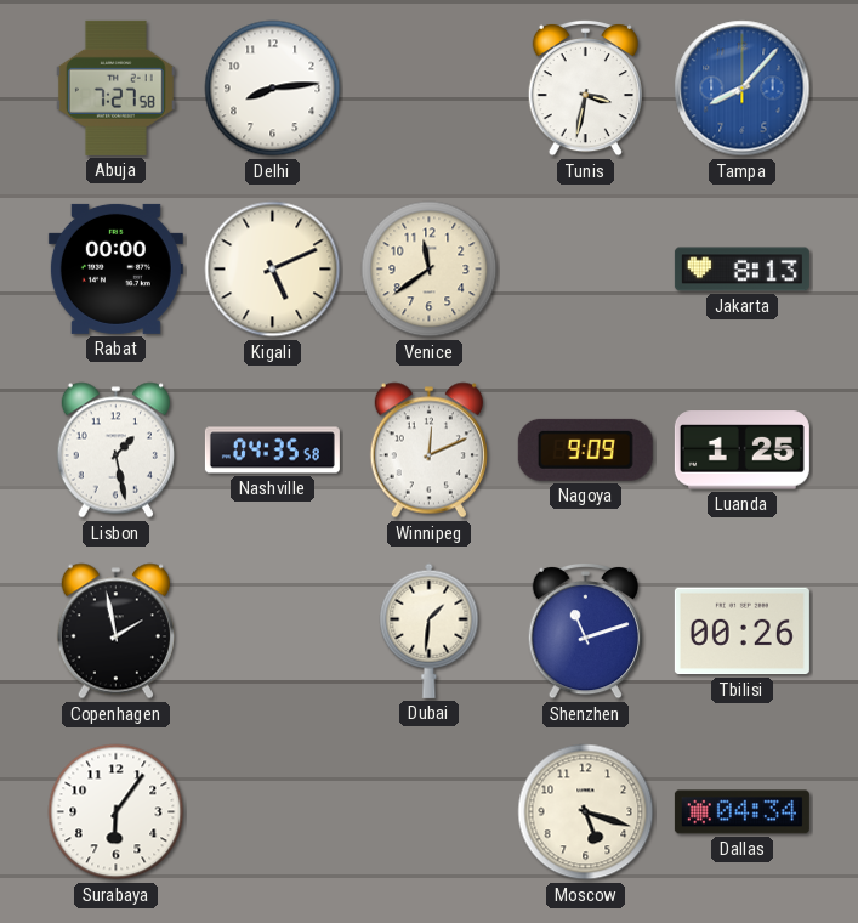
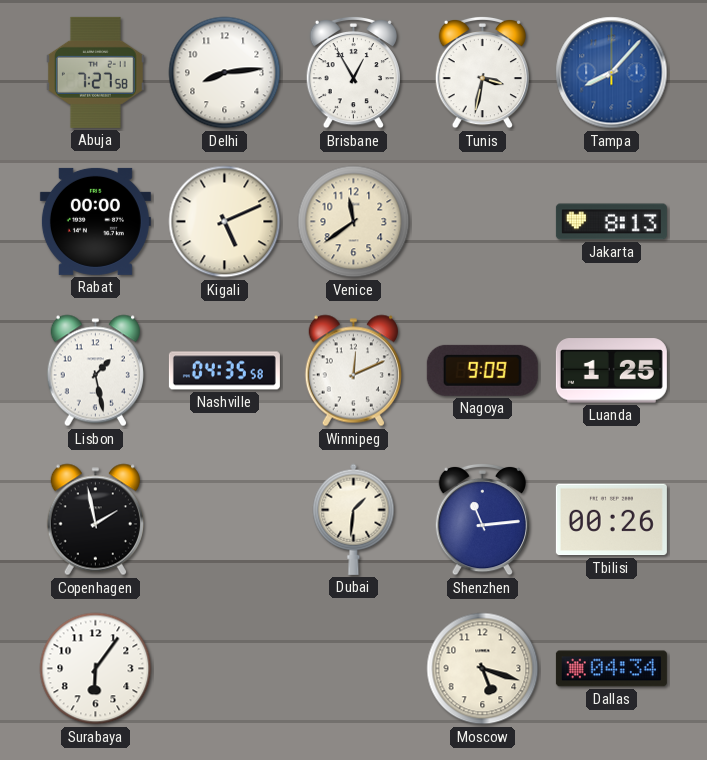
Brisbane: none -> 12:55 (353, 72)
Shenzhen: 11:12 -> 11:14 (482, 519)
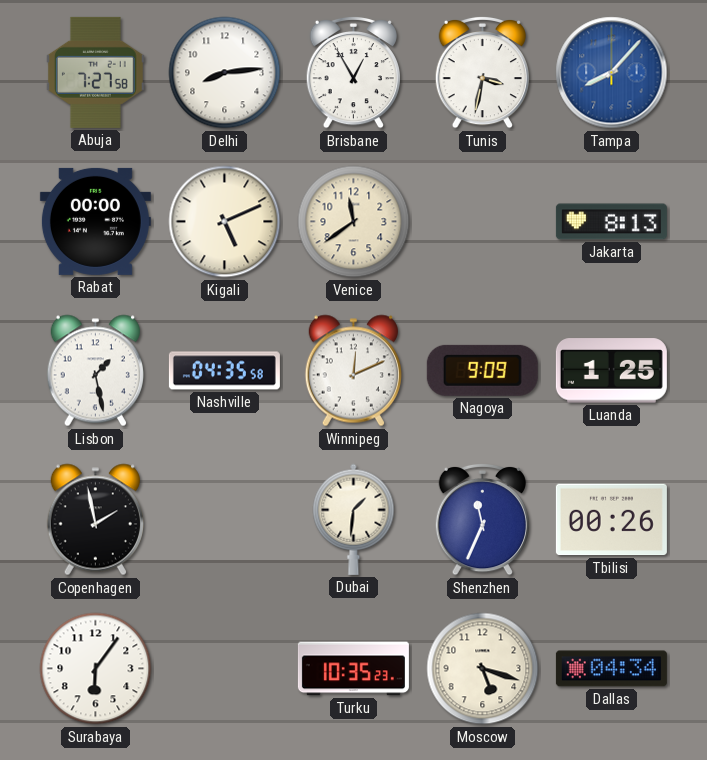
Shenzhen: 11:14 -> 11:34 (482, 519)
Turku: none -> 10:35 (353, 669)
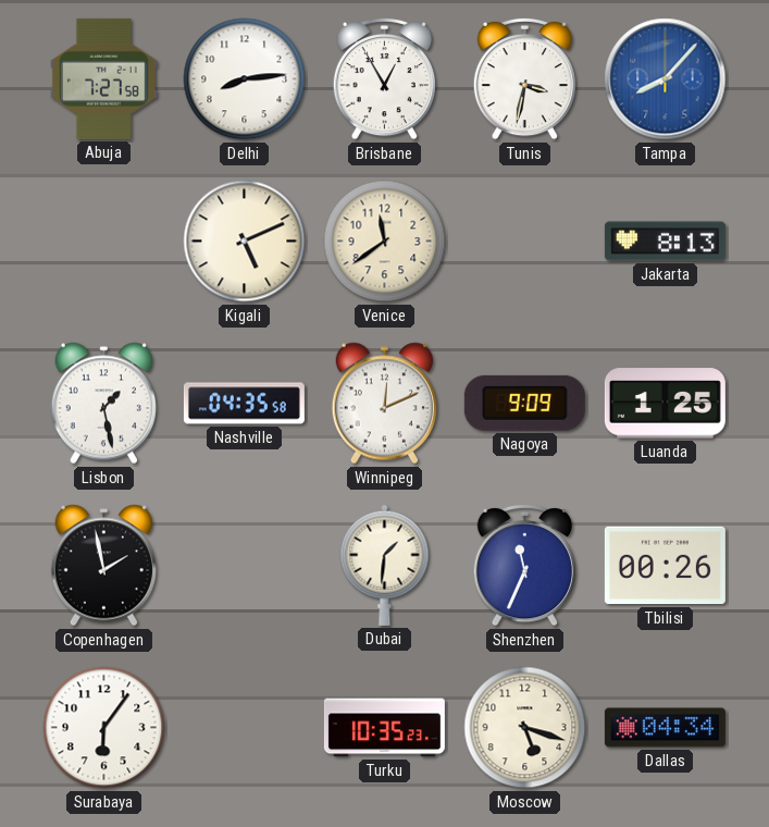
Rabat: 00:00 -> none (95, 221)
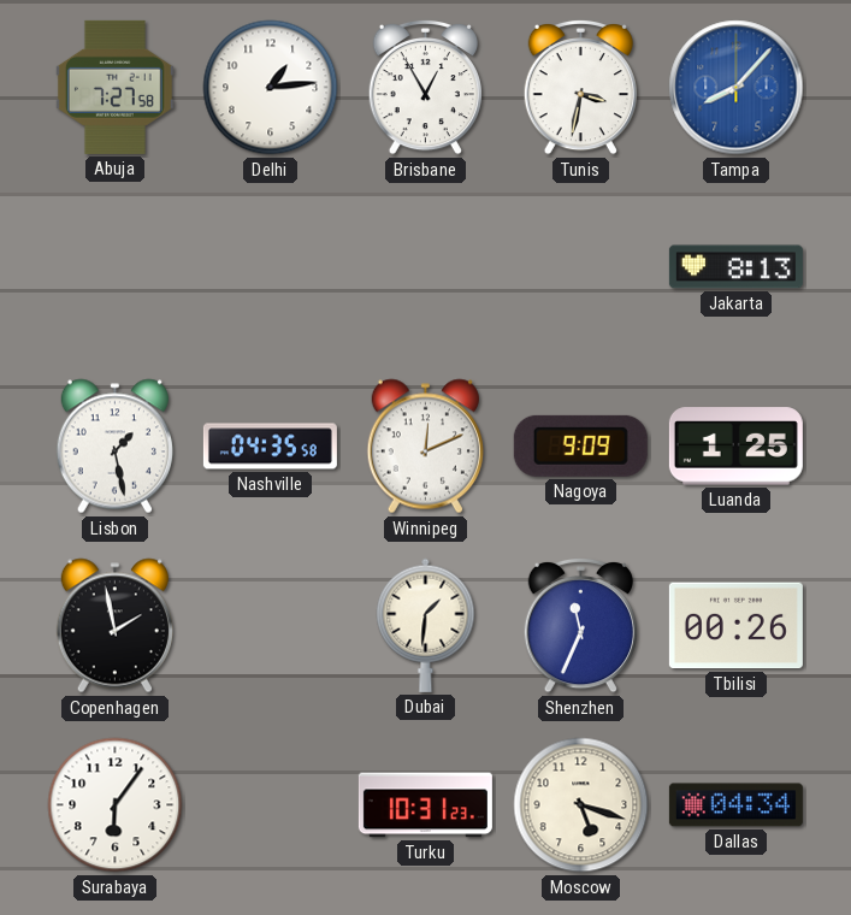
Delhi: 8:14 -> 1:14 (271, 88)
Kigali: 5:11 -> none (245, 242)
Venice: 11:39 -> none (385, 242)
Turku: 10:35 -> 10:31 (425, 805)
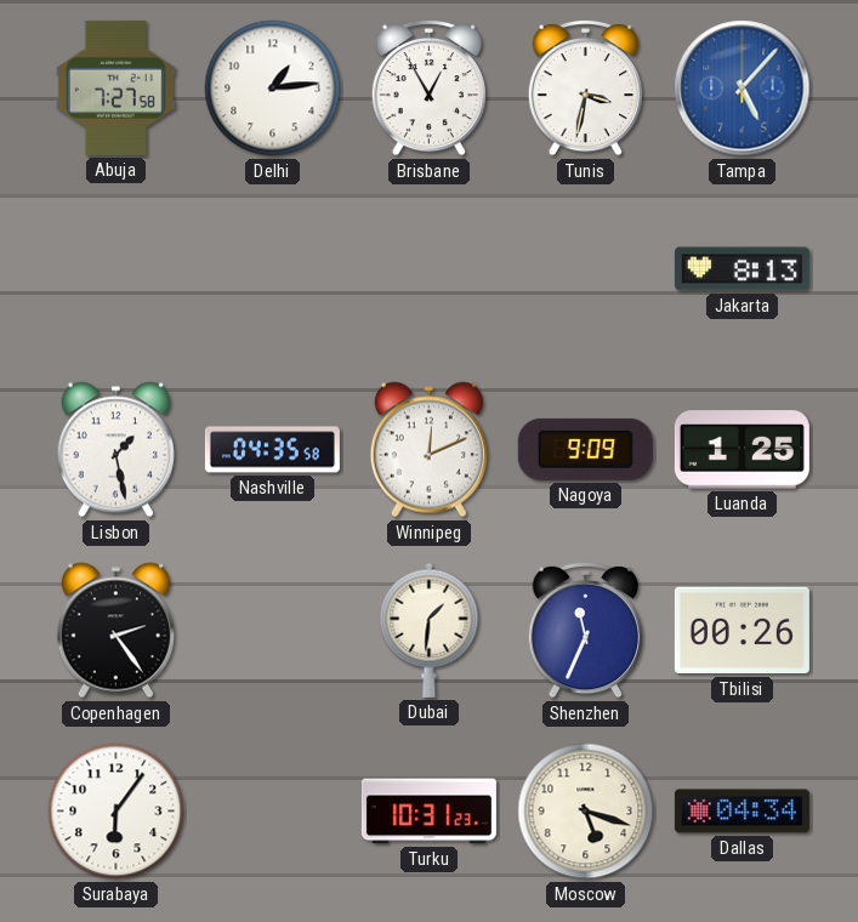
Tampa: 8:07 -> 5:07 (743, 89)
Copenhagen: 1:58 -> 2:24 (115, 631)
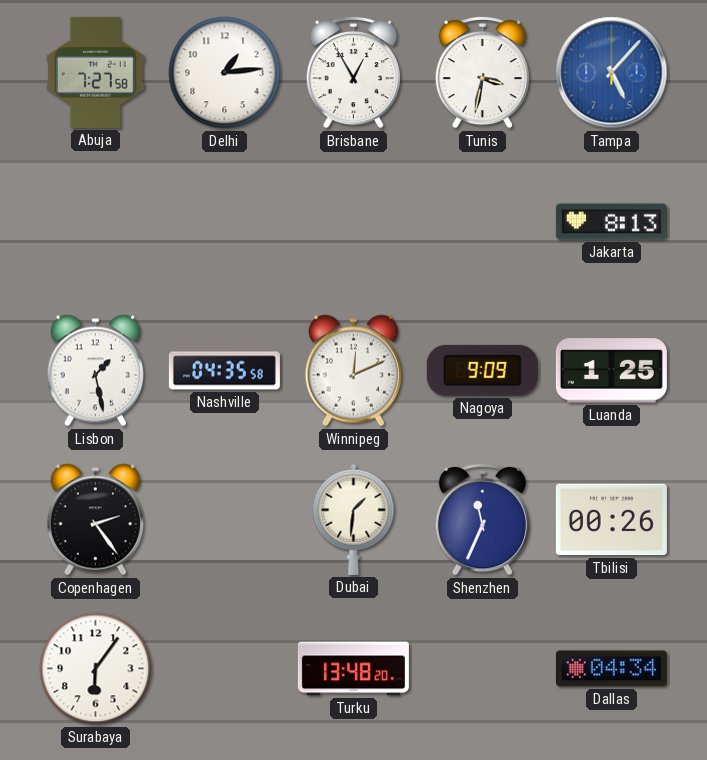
Turku: 10:31 -> 13:48 (353, 669)
Moscow: 5:18 -> none (586, 812)
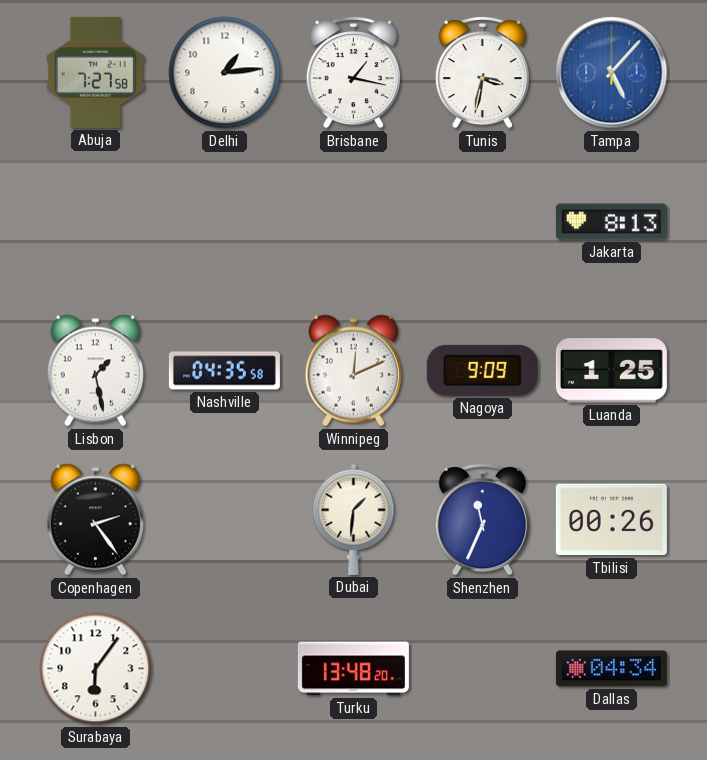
Brisbane: 12:55 -> 1:17 (353, 72)
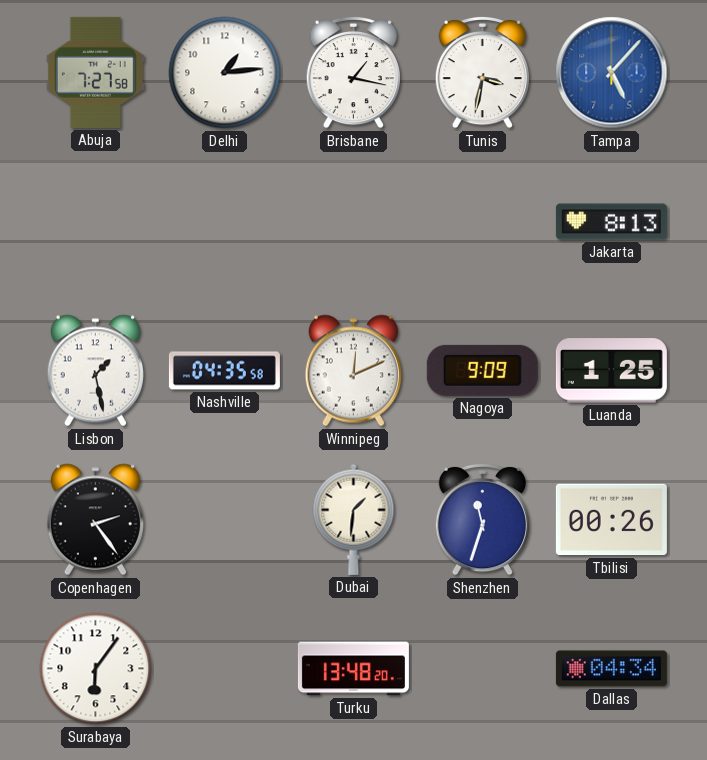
Shenzhen: 11:34 -> 11:33 (482, 519)
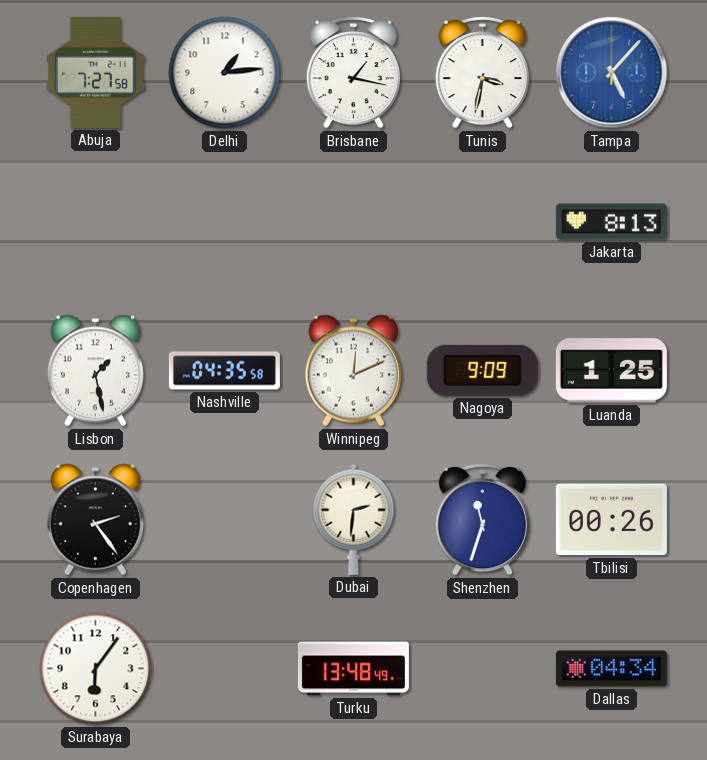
Dubai: 1:31 -> 2:31 (354, 519)
Turku: 13:48:20 -> 13:48:49 (353, 669)
